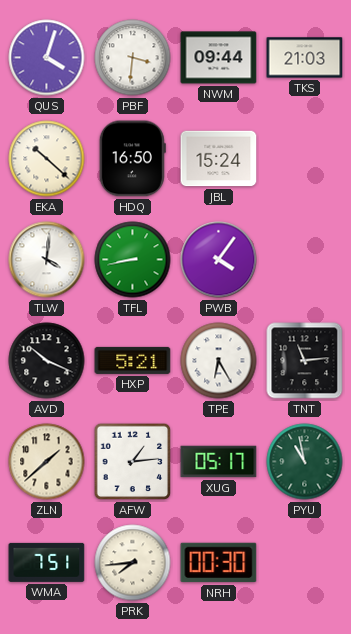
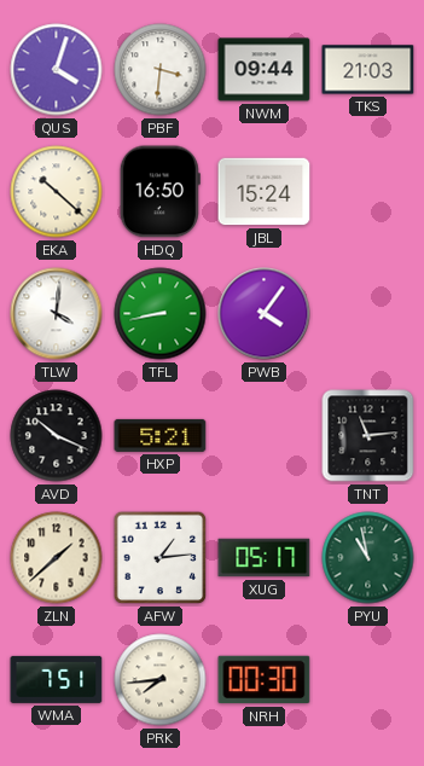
TPE: 6:25 -> none (219, 361)
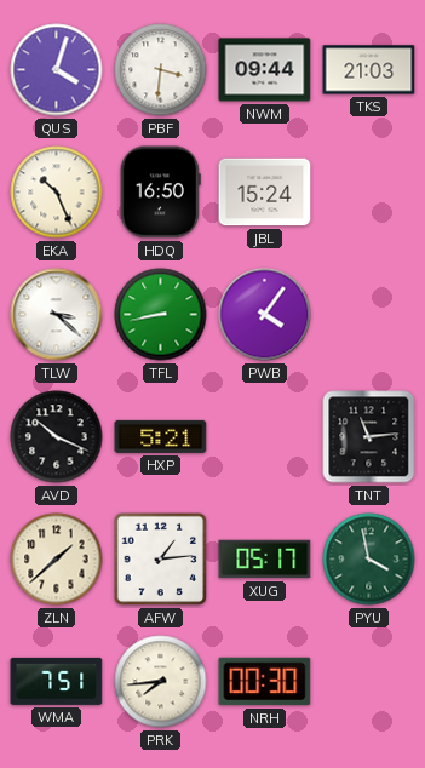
EKA: 10:22 -> 10:26 (57, 193)
TLW: 4:01 -> 3:22 (57, 315)
PYU: 10:58 -> 3:58 (369, 560)
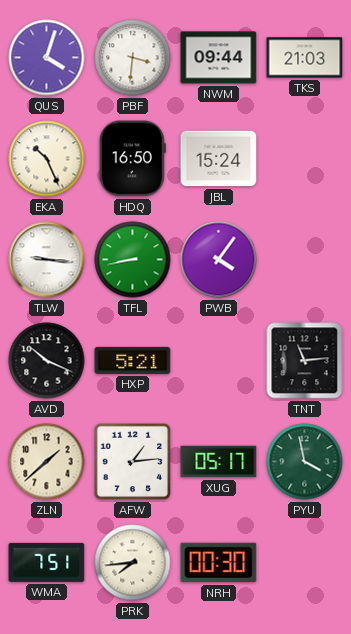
TLW: 3:22 -> 9:16 (47, 260)
